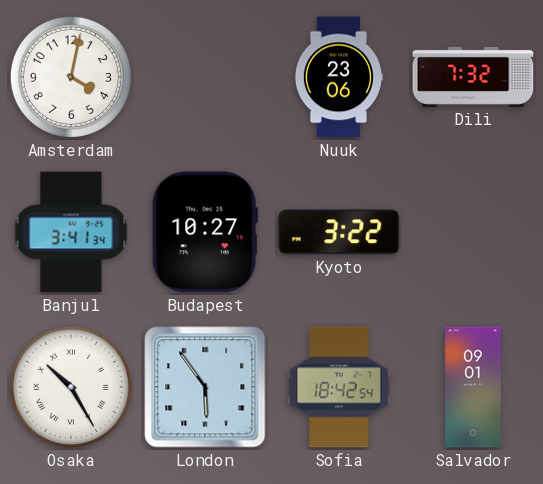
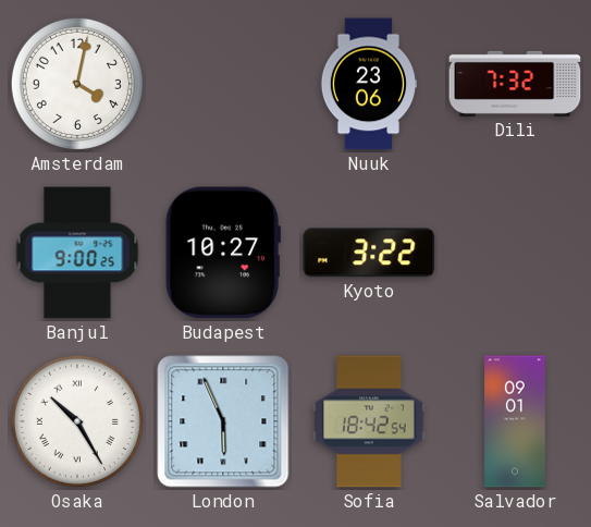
Banjul: 3:41 -> 9:00 (77, 253)
London: 5:54 -> 5:56 (223, 421)
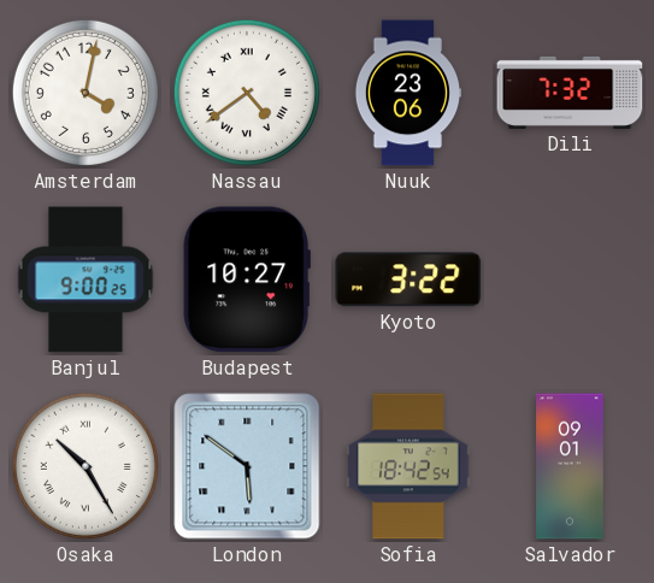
Nassau: none -> 4:39 (247, 93)
London: 5:56 -> 5:51 (247, 466)
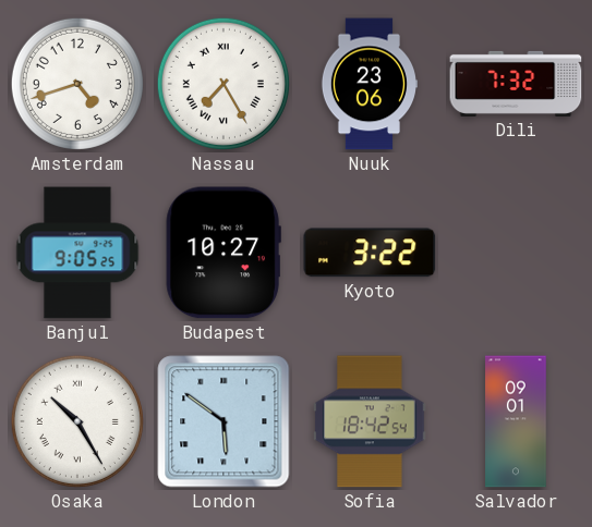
Amsterdam: 4:02 -> 4:42 (77, 84)
Nassau: 4:39 -> 7:25 (223, 84)
Banjul: 9:00 -> 9:05 (77, 253)
